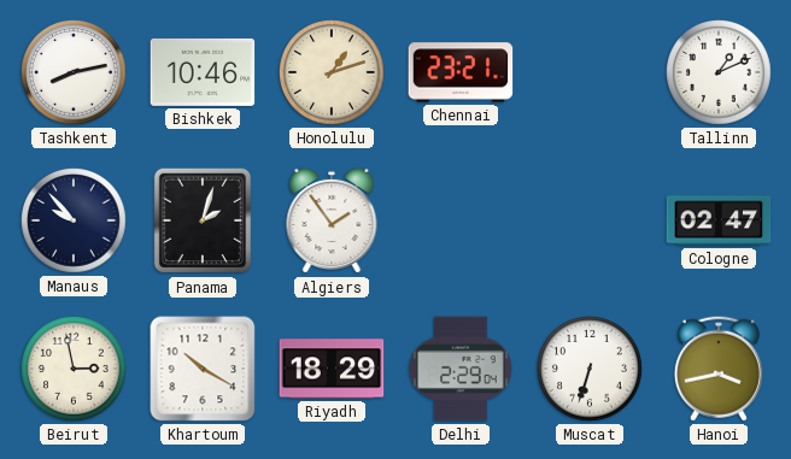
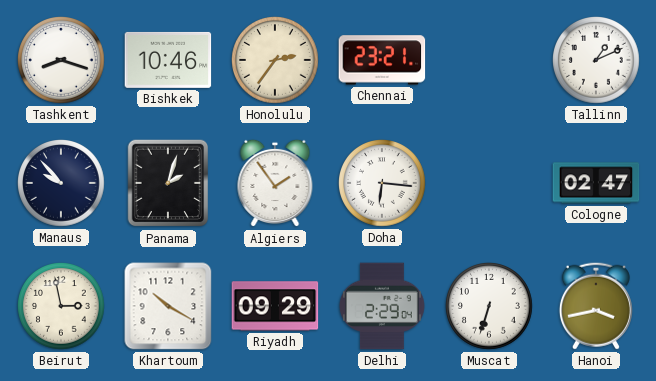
Tashkent: 8:13 -> 8:18 (62, 61)
Honolulu: 1:12 -> 2:36 (276, 61)
Doha: none -> 6:16 (383, 184)
Riyadh: 18:29 -> 09:29 (275, 306)
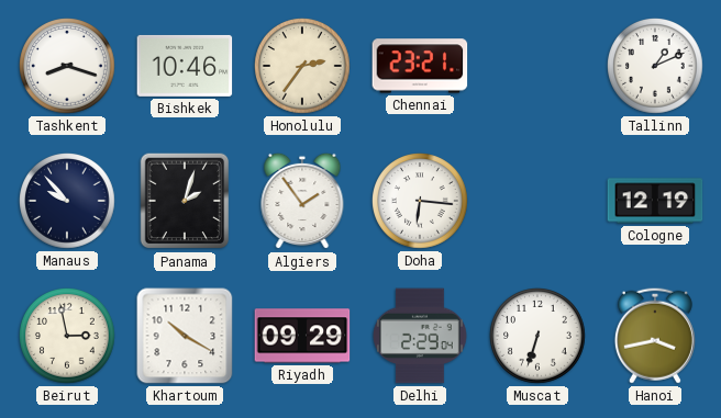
Cologne: 02:47 -> 12:19 (655, 201)
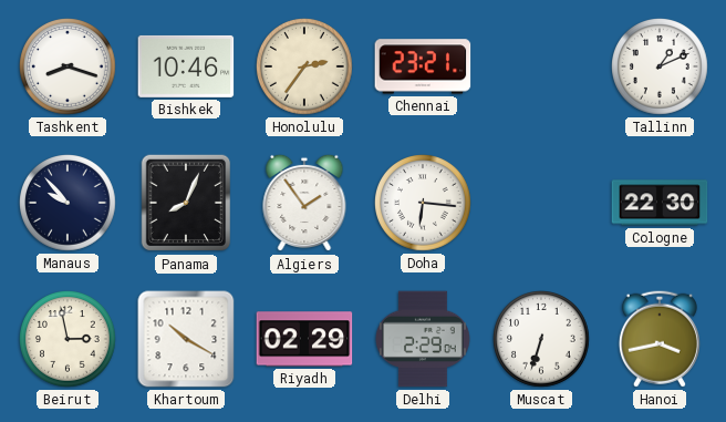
Panama: 2:03 -> 8:04 (186, 203)
Cologne: 12:19 -> 22:30 (660, 203)
Riyadh: 09:29 -> 02:29 (304, 339)
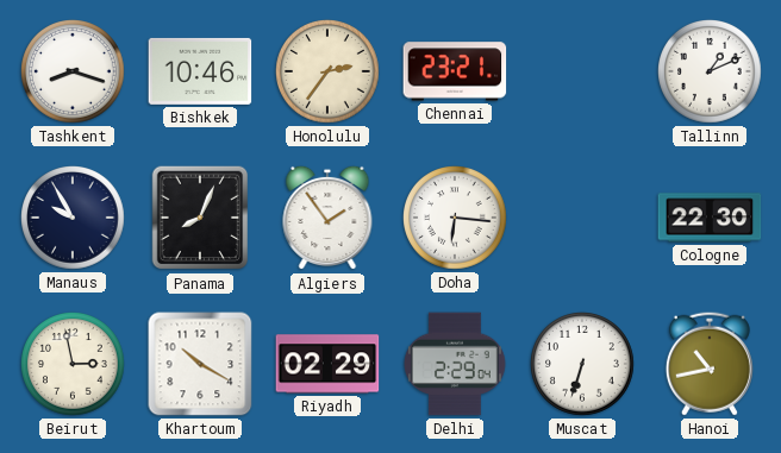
Manaus: 9:53 -> 9:55 (74, 219)
Hanoi: 3:43 -> 10:43 (710, 364)
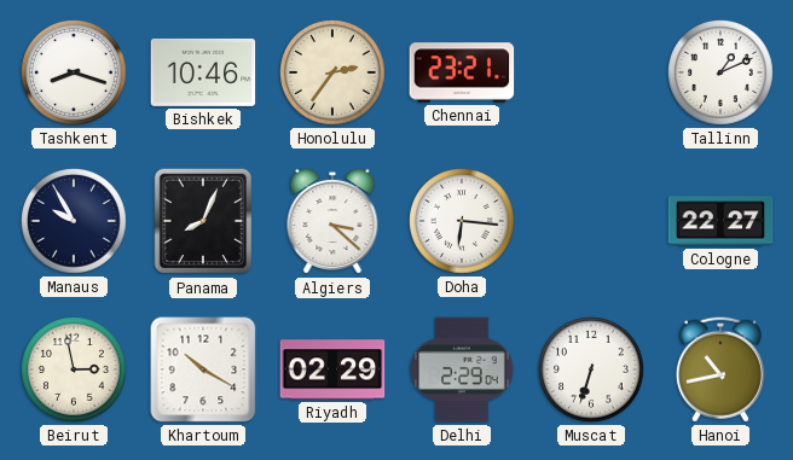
Algiers: 1:54 -> 3:22 (332, 221)
Cologne: 22:30 -> 22:27 (720, 221)
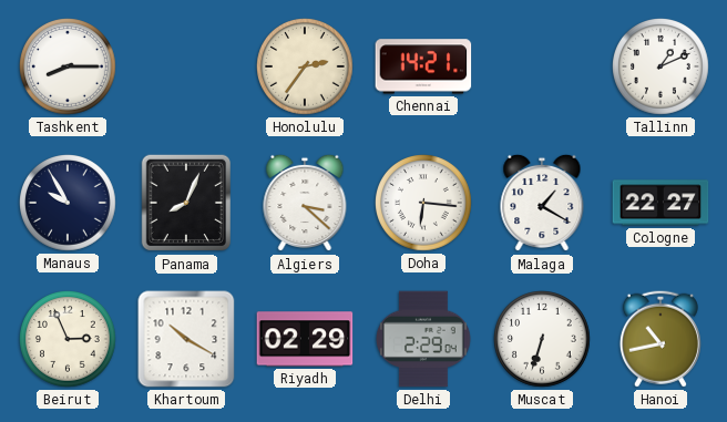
Tashkent: 8:18 -> 8:15 (69, 68)
Bishkek: 10:46 -> none (203, 72)
Chennai: 23:21 -> 14:21 (423, 66)
Malaga: none -> 1:20 (542, 203)
Beirut: 2:58 -> 2:56 (69, 340)
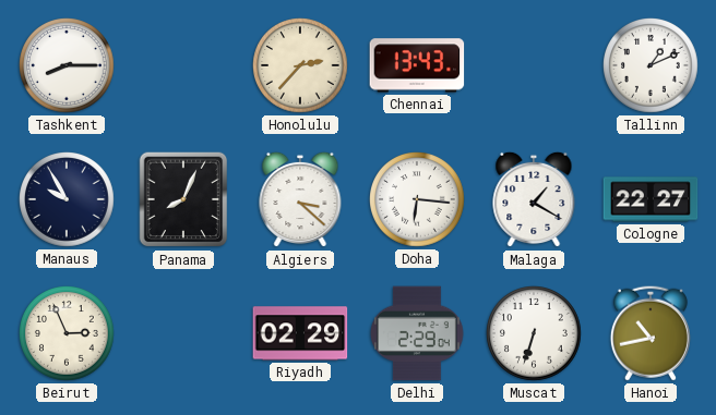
Honolulu: 2:36 -> 2:37 (301, 66)
Chennai: 14:21 -> 13:43 (417, 65)
Khartoum: 10:20 -> none (186, 339)
